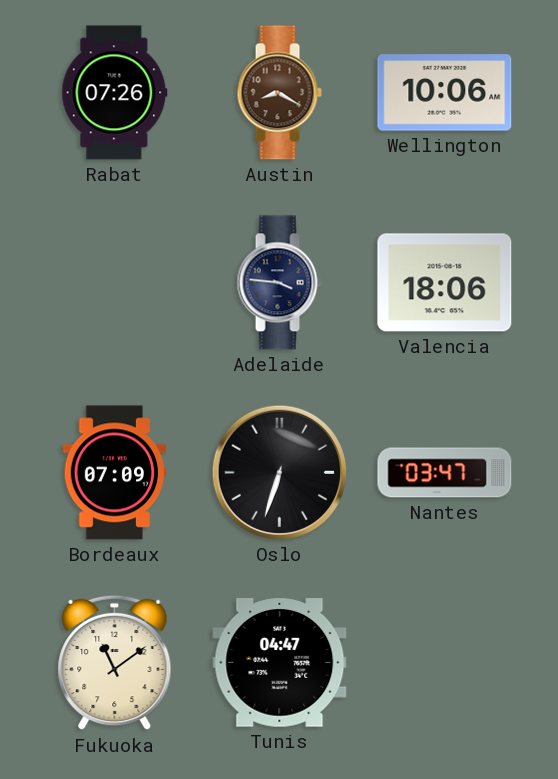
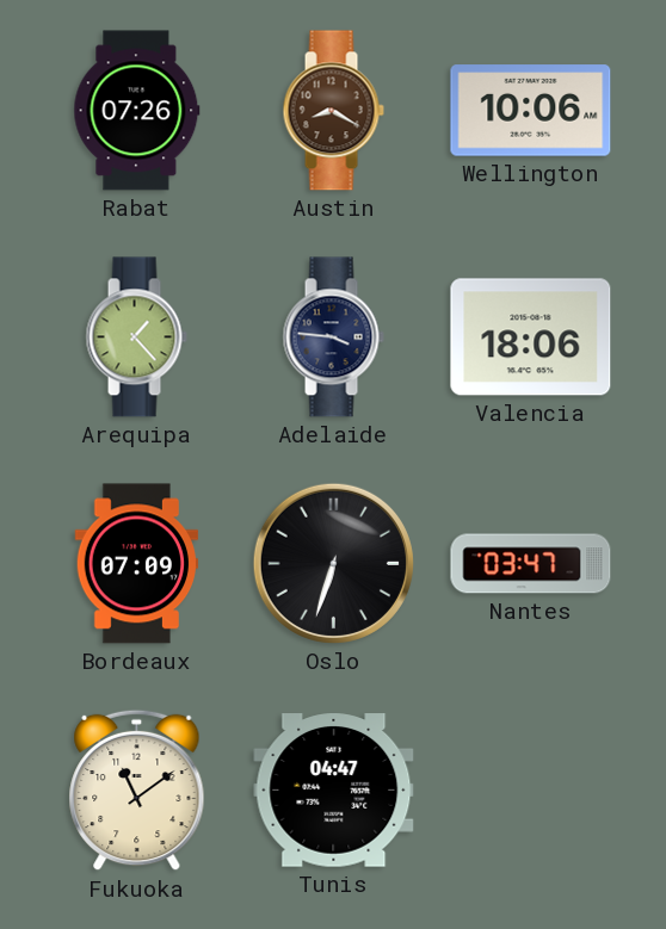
Arequipa: none -> 1:23 (136, 337)
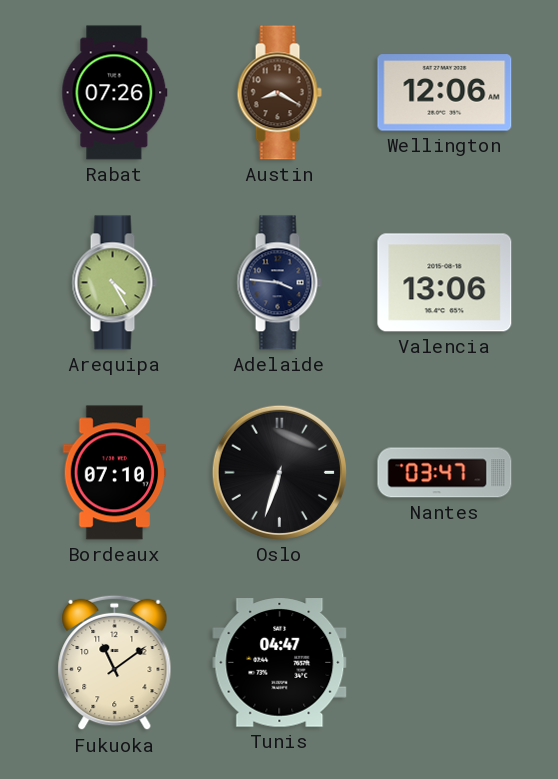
Wellington: 10:06 -> 12:06 (445, 93)
Arequipa: 1:23 -> 4:25 (114, 283)
Valencia: 18:06 -> 13:06 (445, 283)
Bordeaux: 07:09 -> 07:10 (115, 473)
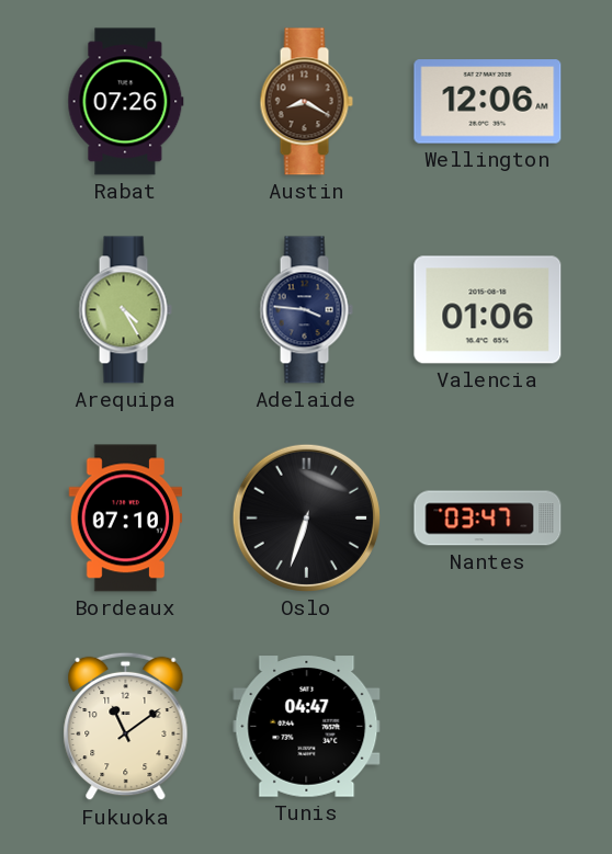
Valencia: 13:06 -> 01:06 (488, 310)
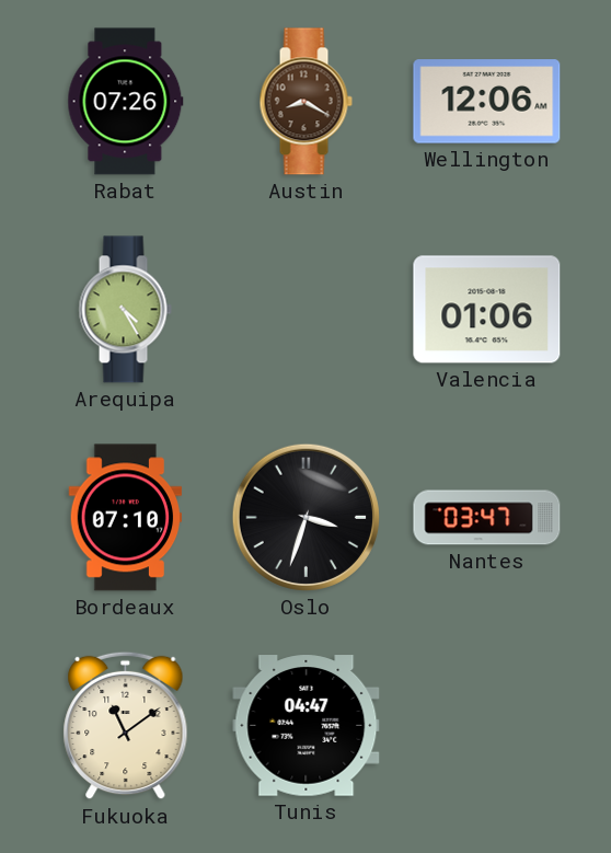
Adelaide: 3:46 -> none (306, 310)
Oslo: 6:33 -> 3:33 (305, 517)
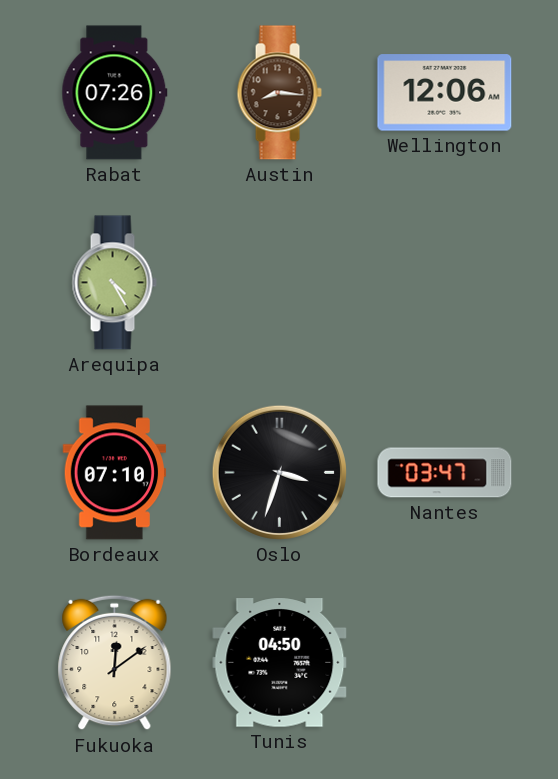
Austin: 8:20 -> 8:16 (279, 93)
Valencia: 01:06 -> none (487, 310)
Fukuoka: 11:09 -> 12:09 (115, 663)
Tunis: 04:47 -> 04:50 (280, 663)
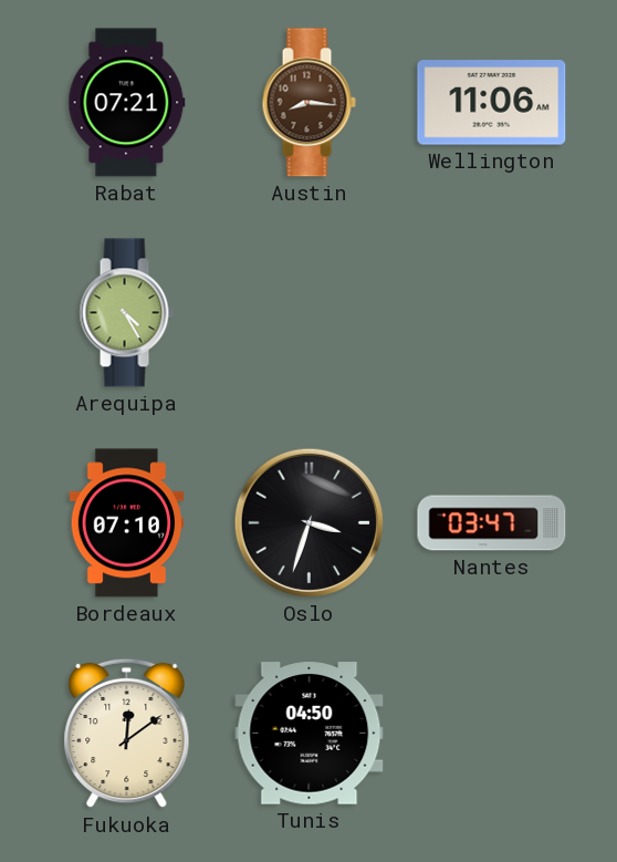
Rabat: 07:26 -> 07:21 (127, 103)
Wellington: 12:06 -> 11:06 (492, 103)
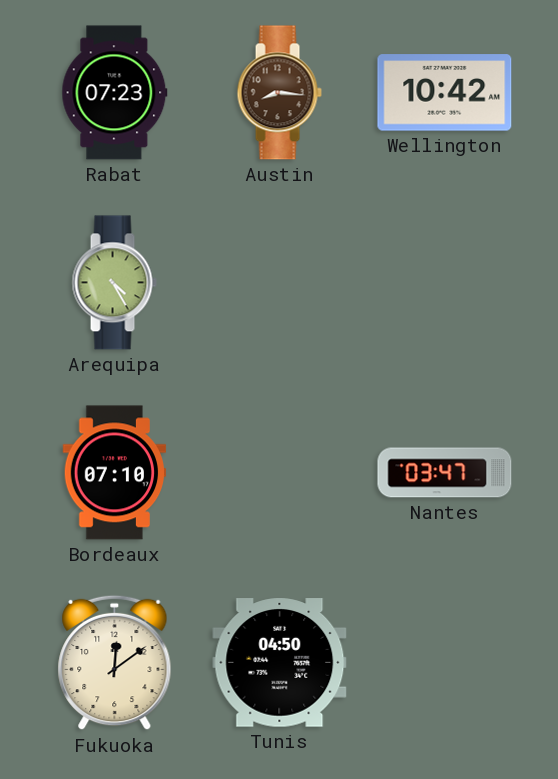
Rabat: 07:21 -> 07:23 (115, 93)
Wellington: 11:06 -> 10:42 (445, 93)
Oslo: 3:33 -> none (308, 522)
